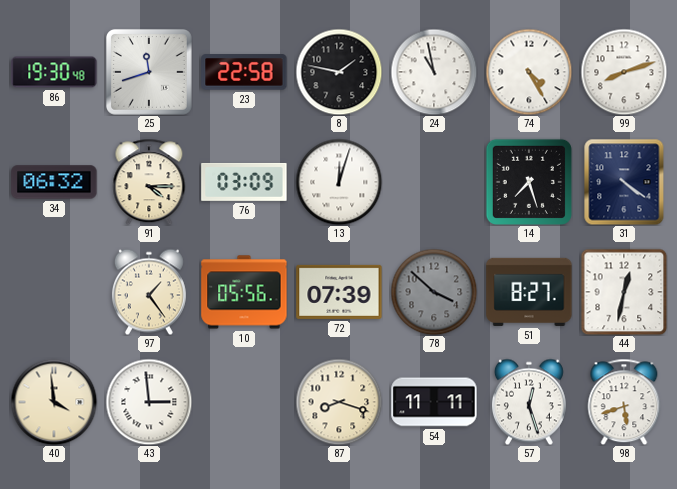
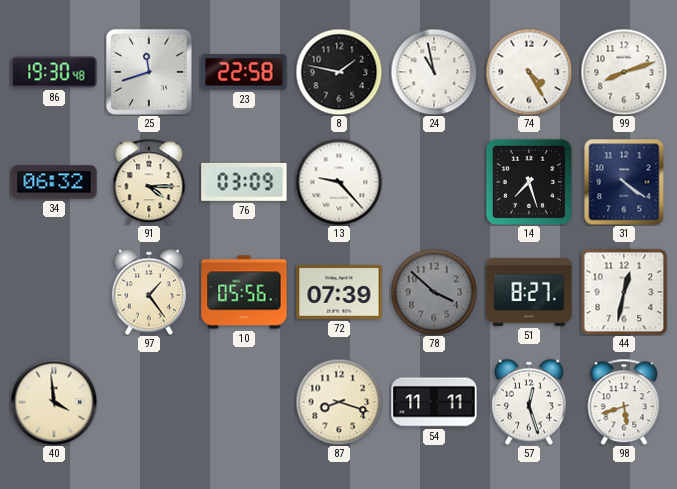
13: 12:03 -> 9:23 (339, 182)
43: 2:59 -> none (149, 402)
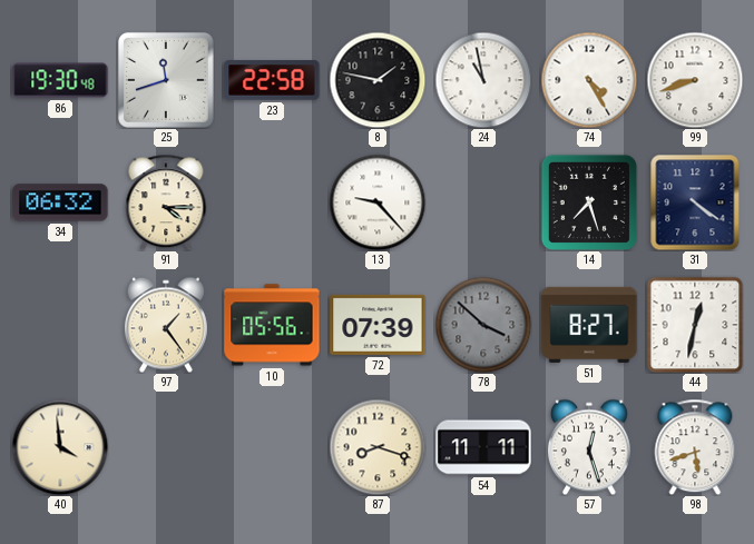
99: 8:12 -> 8:42 (695, 80)
76: 03:09 -> none (244, 182)
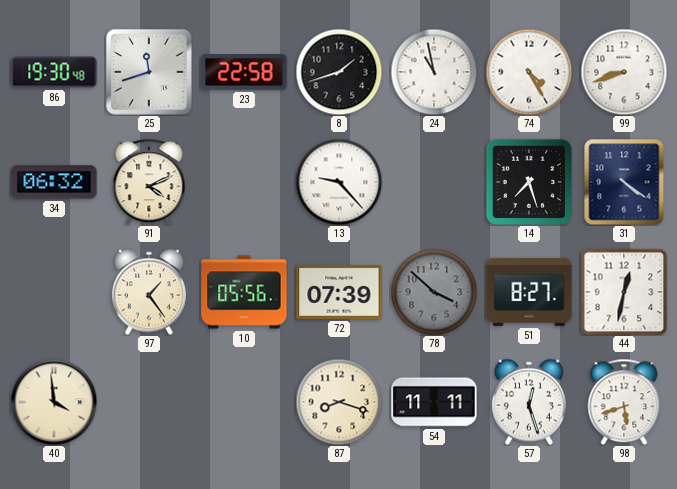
8: 1:47 -> 1:42 (339, 72)
91: 4:15 -> 4:11 (149, 182)
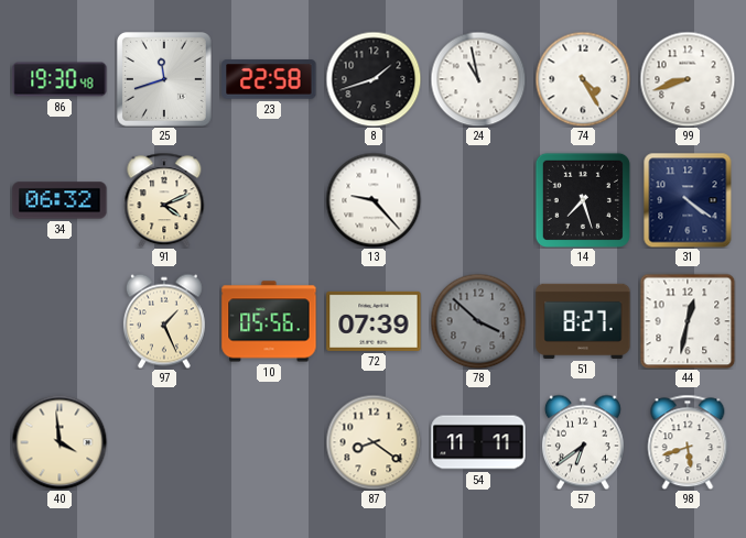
97: 1:24 -> 1:26 (164, 321)
87: 8:18 -> 8:21 (374, 442)
57: 12:27 -> 6:39 (583, 442)
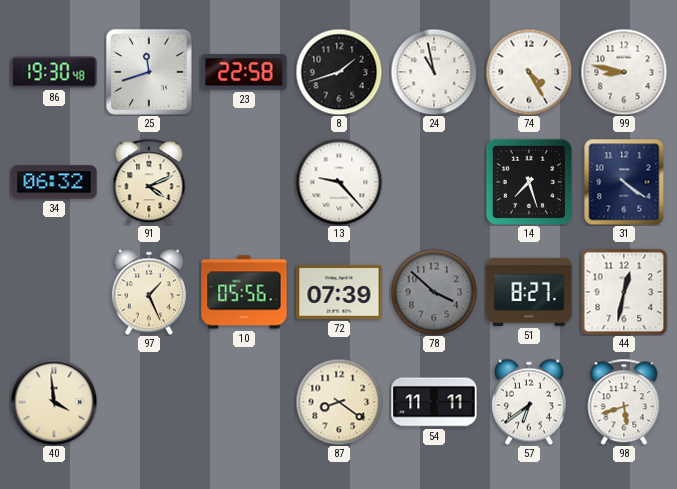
99: 8:42 -> 8:47 (624, 72)
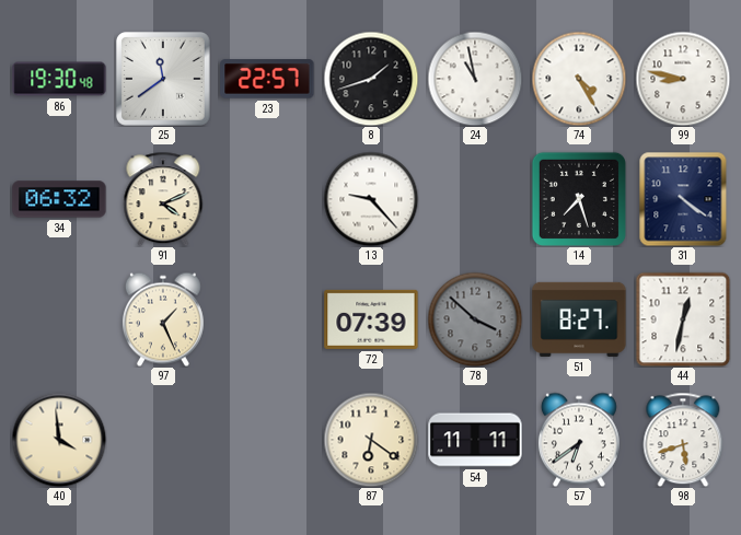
25: 11:42 -> 11:39 (163, 79)
23: 22:58 -> 22:57 (267, 79)
10: 05:56 -> none (244, 292)
87: 8:21 -> 6:21 (371, 440)
